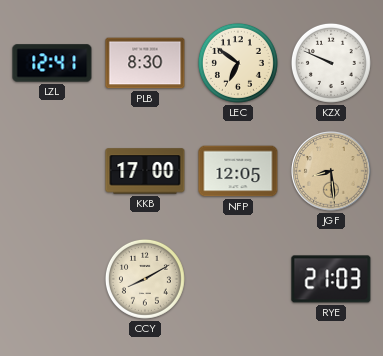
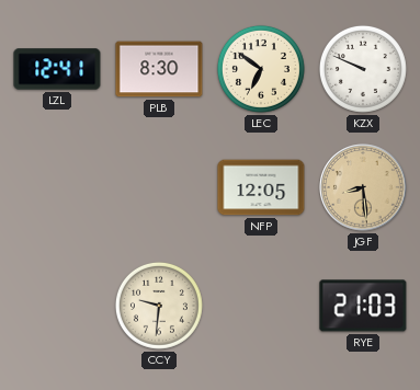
KKB: 17:00 -> none (145, 171)
CCY: 8:10 -> 9:31 (159, 306)
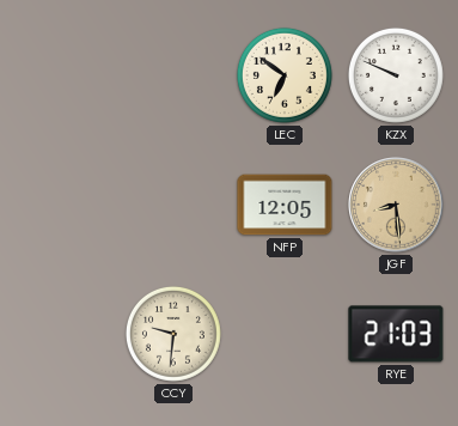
LZL: 12:41 -> none (57, 69)
PLB: 8:30 -> none (159, 69)
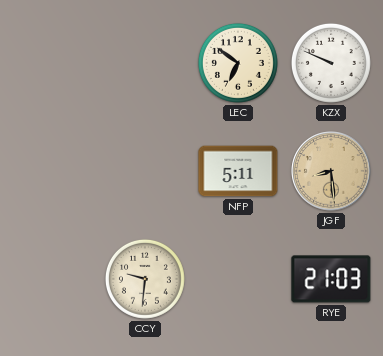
NFP: 12:05 -> 5:11 (238, 171)
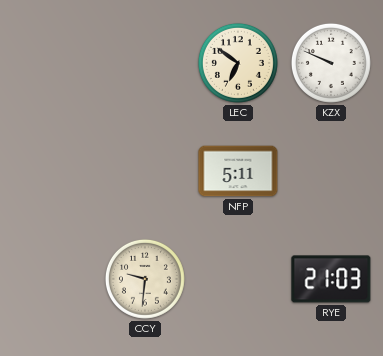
JGF: 8:29 -> none (331, 171)
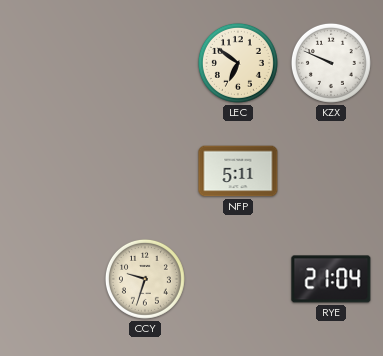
CCY: 9:31 -> 9:33 (145, 279)
RYE: 21:03 -> 21:04 (331, 279)
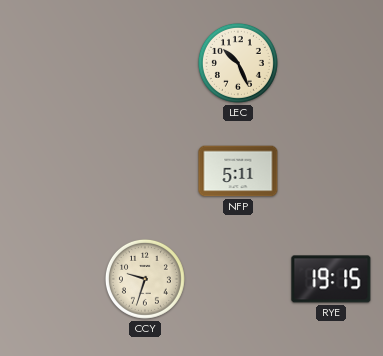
LEC: 6:51 -> 10:26 (238, 63)
KZX: 9:49 -> none (331, 63)
RYE: 21:04 -> 19:15 (331, 279)
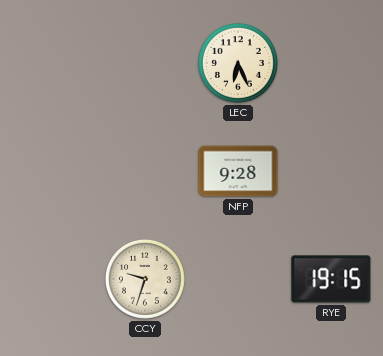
LEC: 10:26 -> 6:26 (238, 63)
NFP: 5:11 -> 9:28 (238, 171)
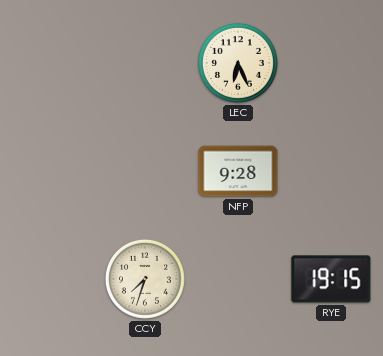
CCY: 9:33 -> 7:33 (145, 279)
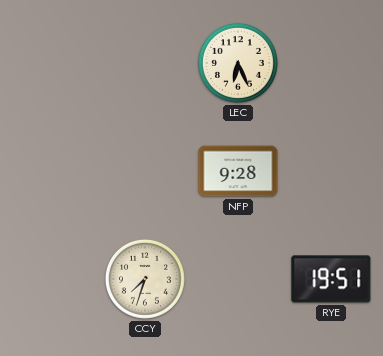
RYE: 19:15 -> 19:51 (331, 279)
